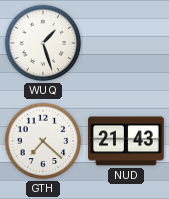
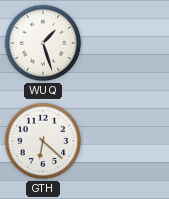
GTH: 7:22 -> 6:22 (43, 141)
NUD: 21:43 -> none (126, 141)
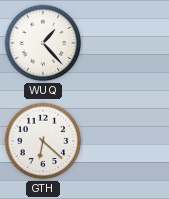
WUQ: 1:27 -> 1:23 (43, 43)
